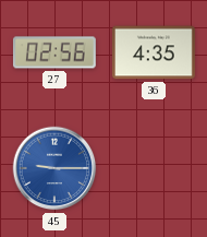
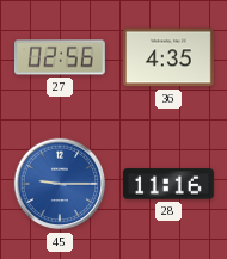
28: none -> 11:16 (168, 184)
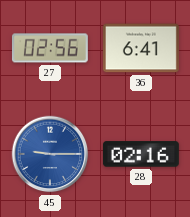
36: 4:35 -> 6:41 (141, 48)
28: 11:16 -> 02:16 (141, 154)
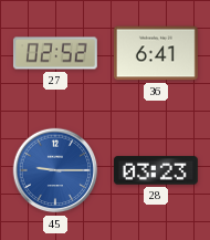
27: 02:56 -> 02:52 (55, 53)
28: 02:16 -> 03:23 (156, 170)
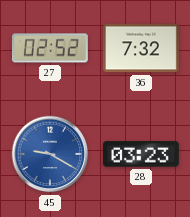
36: 6:41 -> 7:32 (141, 48)
45: 9:15 -> 9:20 (50, 154)
